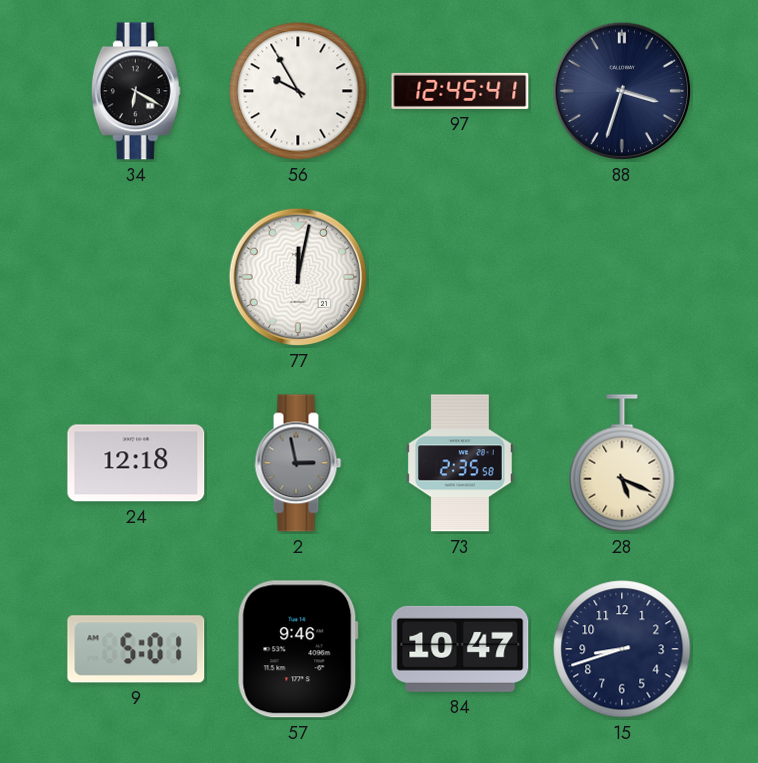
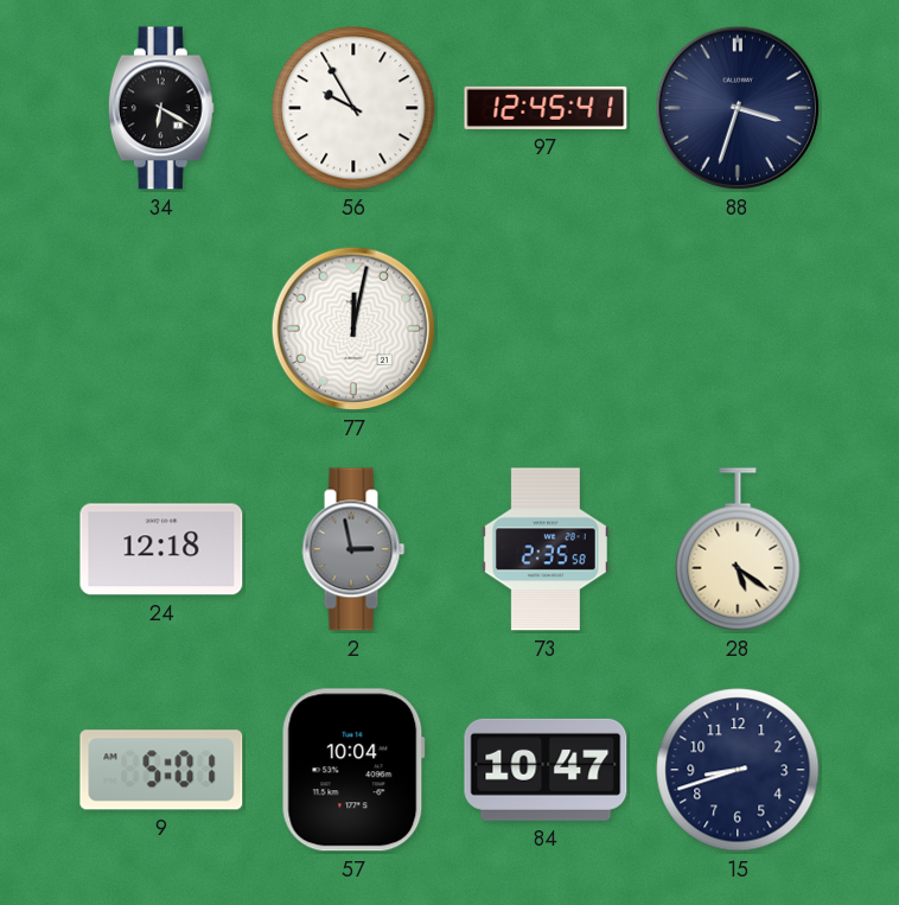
28: 5:19 -> 5:21 (738, 549)
57: 9:46 -> 10:04 (353, 770)
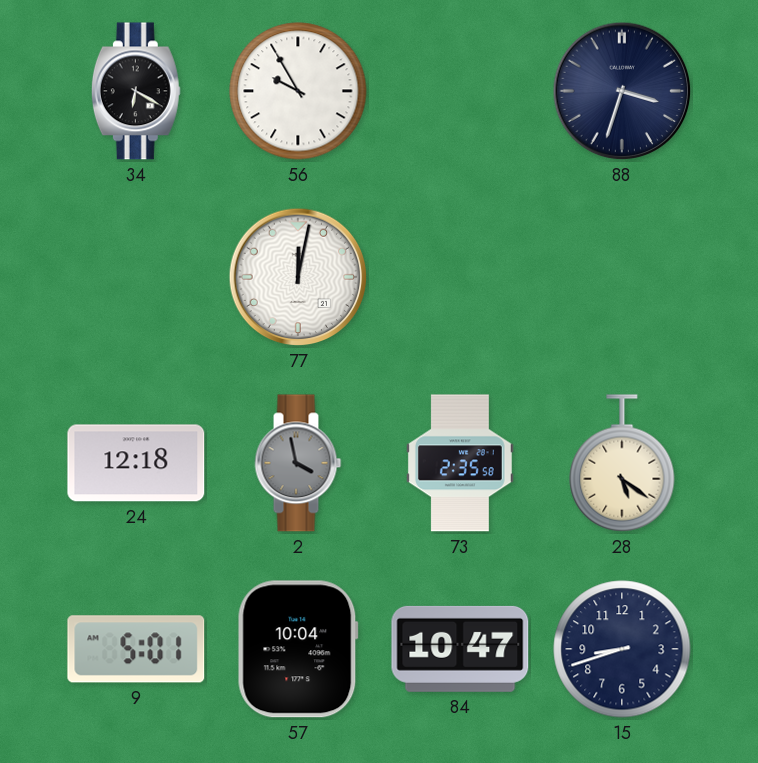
97: 12:45 -> none (546, 108)
2: 2:58 -> 3:58 (298, 463)
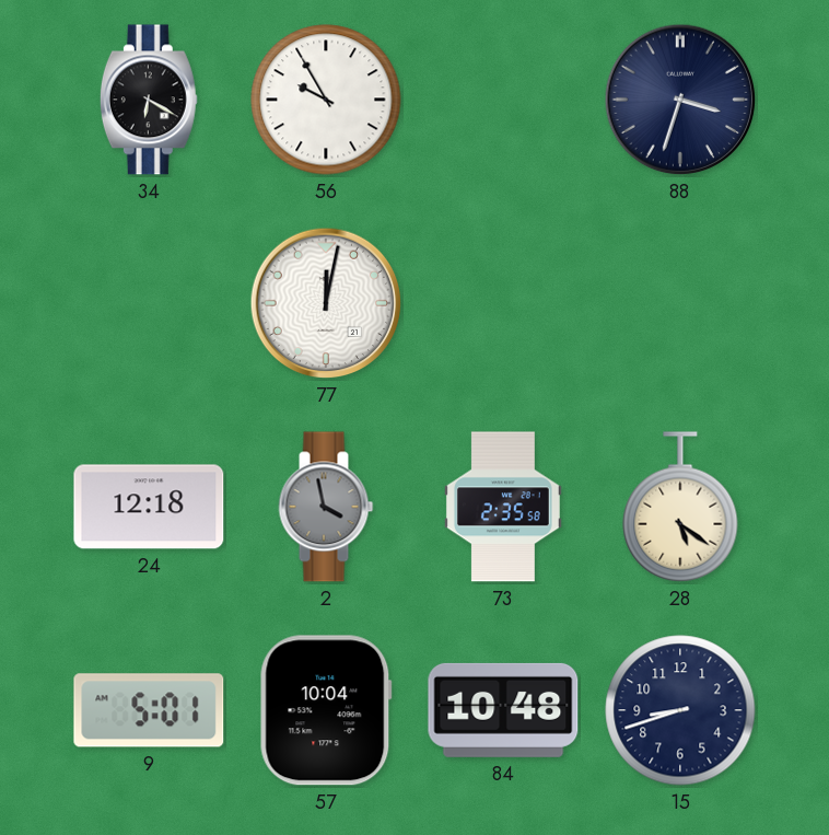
84: 10:47 -> 10:48 (503, 710)
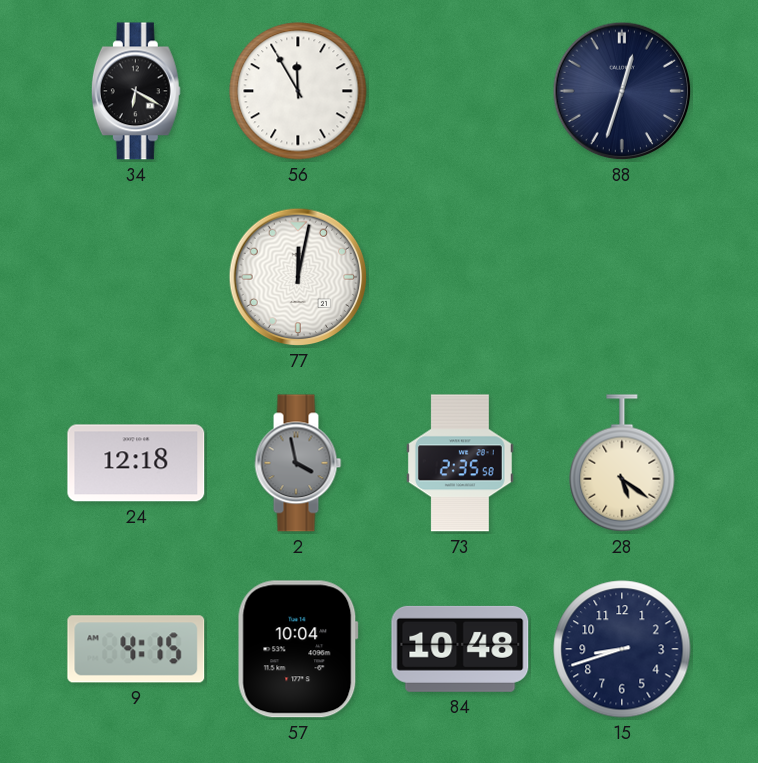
56: 9:55 -> 11:55 (298, 91)
88: 3:33 -> 12:33 (622, 91)
9: 5:01 -> 4:15 (136, 649)
